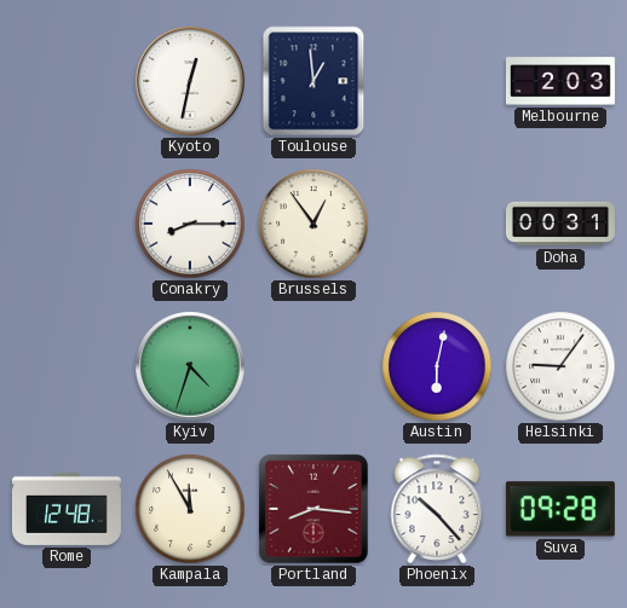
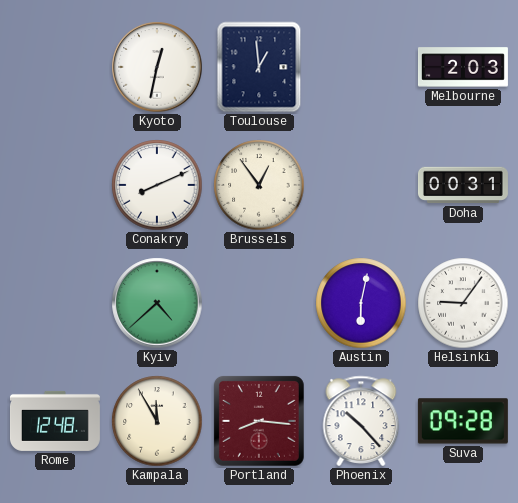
Conakry: 8:15 -> 8:11 (157, 185)
Kyiv: 4:33 -> 4:38 (157, 303)
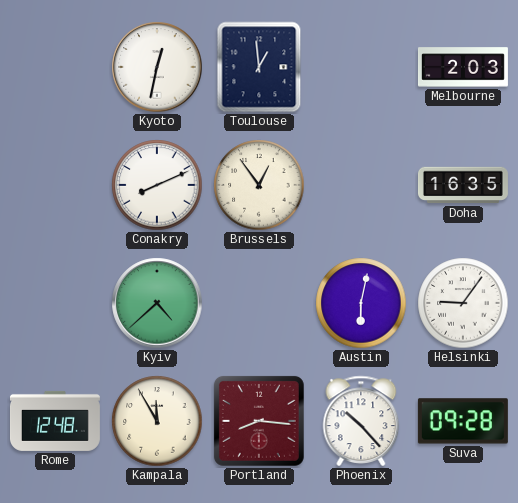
Doha: 00:31 -> 16:35 (463, 185)
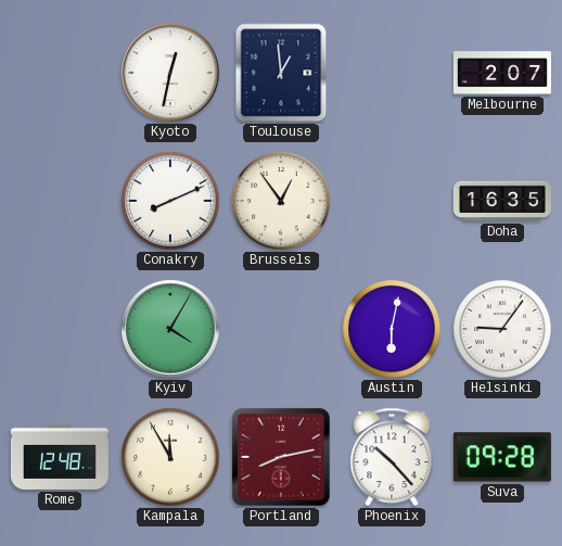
Melbourne: 2:03 -> 2:07 (502, 73)
Kyiv: 4:38 -> 4:05 (170, 329)
Portland: 8:16 -> 8:13 (281, 457)
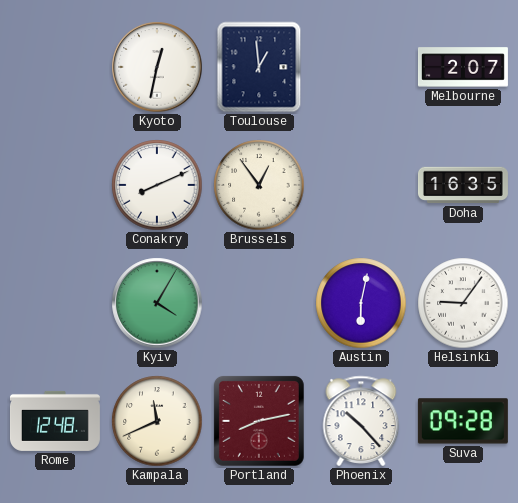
Kampala: 11:55 -> 11:41 (157, 421)
